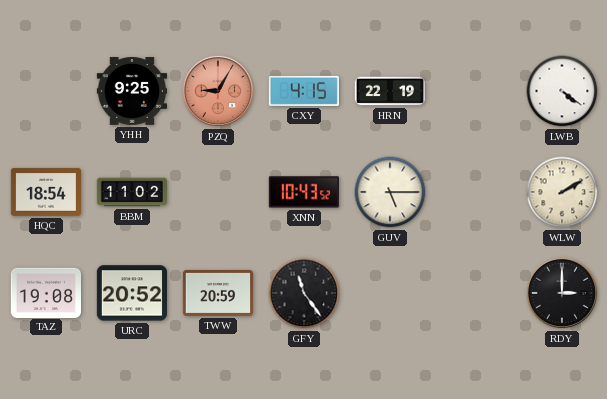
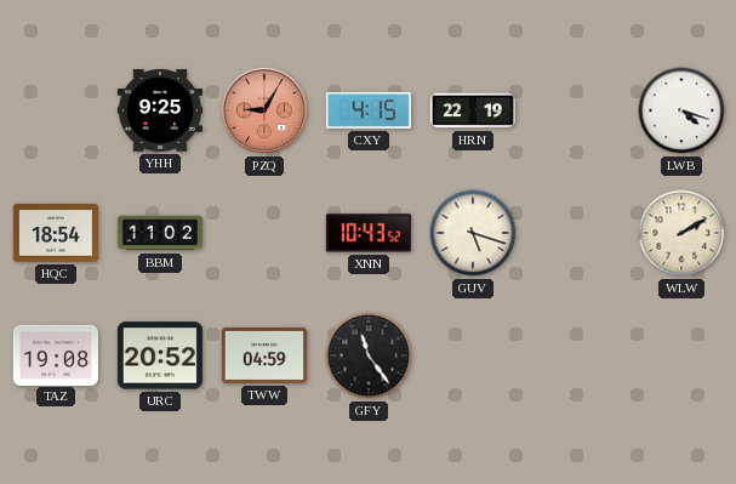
LWB: 4:21 -> 4:18 (681, 110)
GUV: 5:15 -> 5:18 (473, 233)
TWW: 20:59 -> 04:59 (263, 355)
RDY: 3:00 -> none (562, 293)
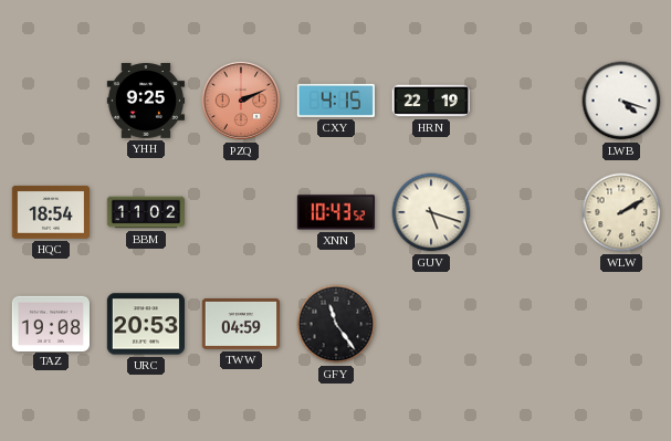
PZQ: 9:05 -> 2:11 (241, 101)
URC: 20:52 -> 20:53 (145, 324)
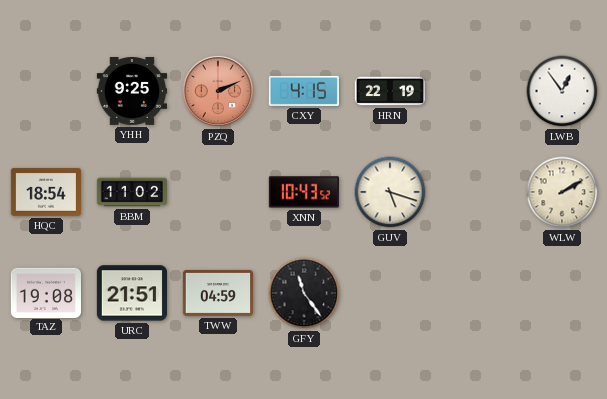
LWB: 4:18 -> 12:54 (562, 91)
URC: 20:53 -> 21:51 (131, 293)
